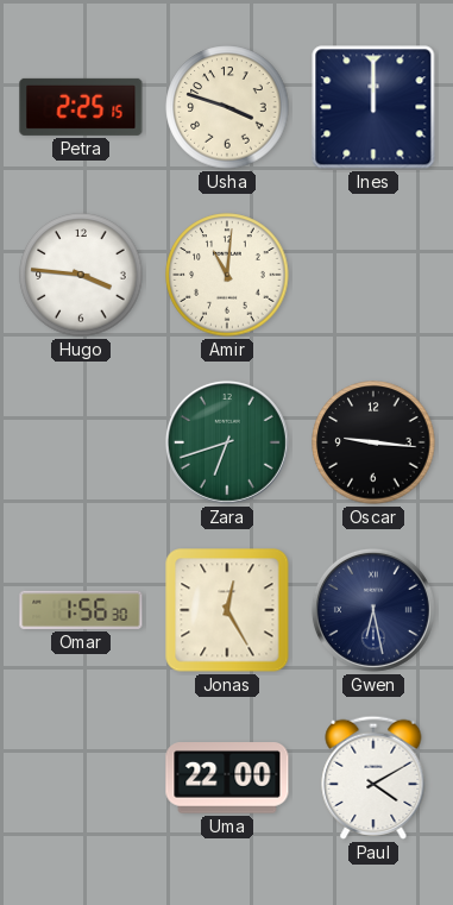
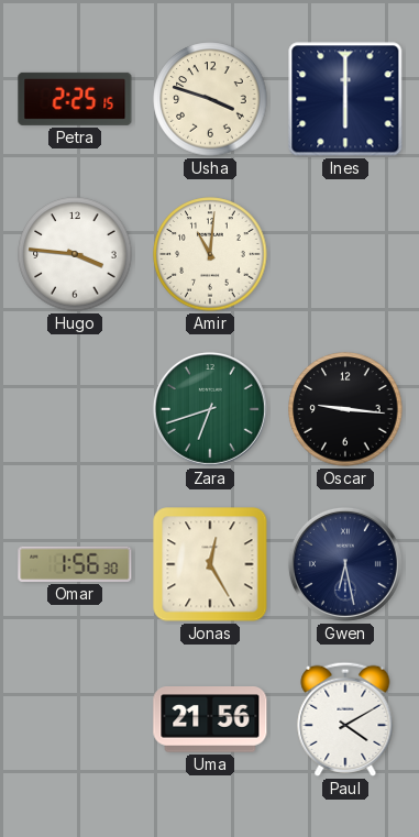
Ines: 12:00 -> 6:00 (345, 99)
Uma: 22:00 -> 21:56 (210, 720)
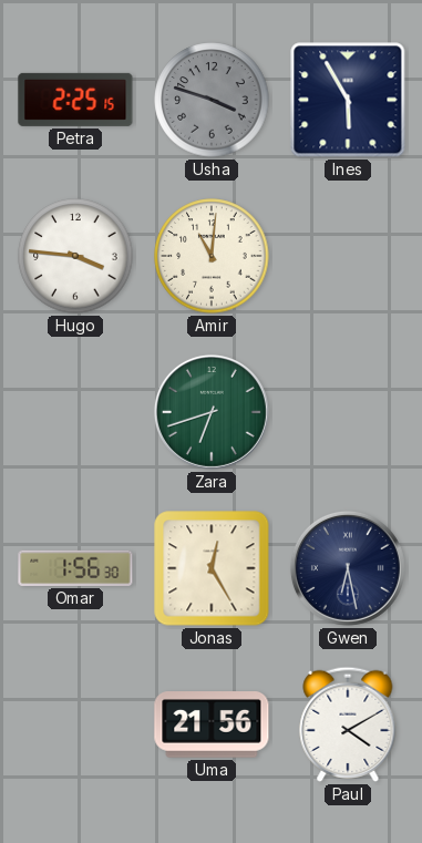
Usha dial: cream -> grey (212, 100)
Ines: 6:00 -> 5:55 (348, 100)
Oscar: 9:16 -> none (345, 409)
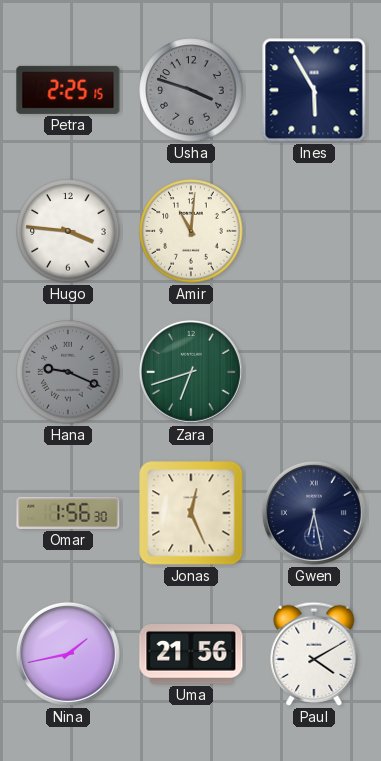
Hana: none -> 9:19 (68, 372)
Jonas: 12:25 -> 12:26 (191, 513)
Nina: none -> 1:43 (68, 654)
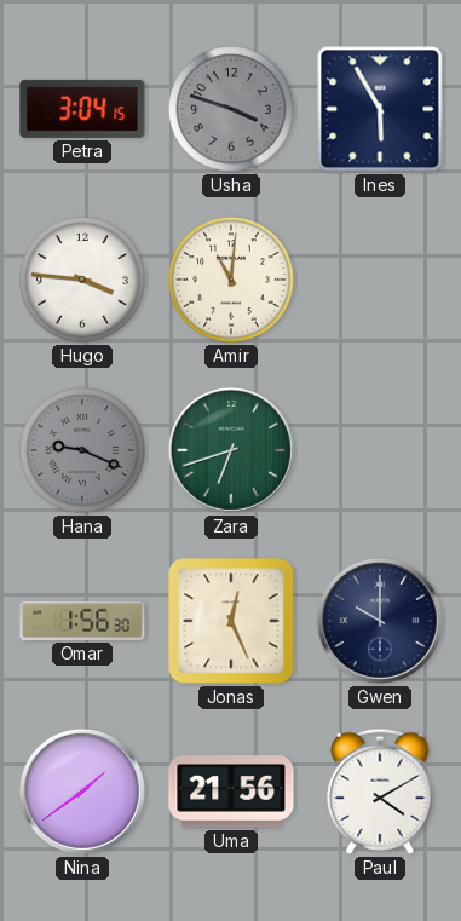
Petra: 2:25 -> 3:04 (82, 109)
Gwen: 6:28 -> 10:00 (380, 621)
Nina: 1:43 -> 1:39 (82, 792)
